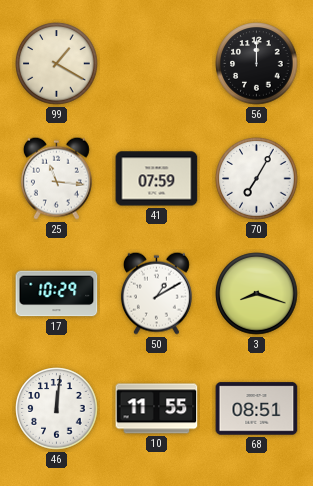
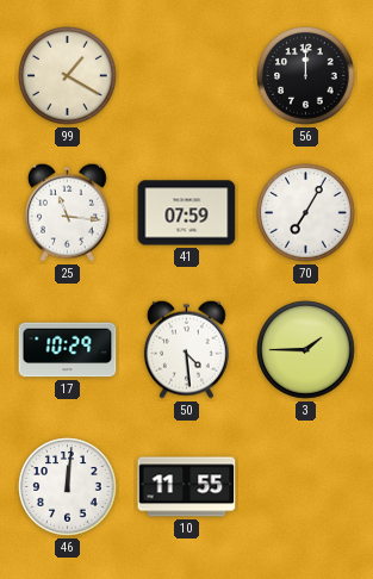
50: 1:10 -> 4:29 (186, 349)
3: 8:18 -> 1:45 (306, 350)
68: 08:51 -> none (257, 409)
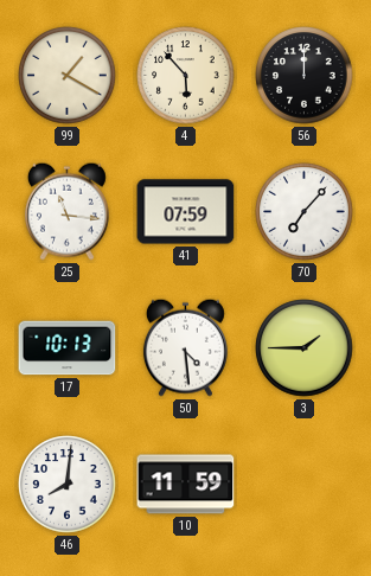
4: none -> 5:53 (186, 76)
70: 7:05 -> 7:07 (305, 212)
17: 10:29 -> 10:13 (68, 348)
46: 12:01 -> 8:01 (68, 485)
10: 11:55 -> 11:59 (186, 485)
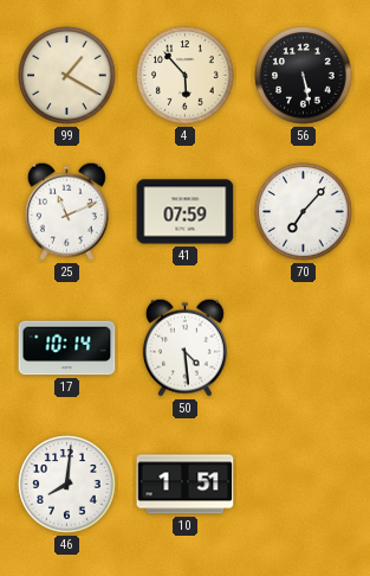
56: 12:00 -> 5:28 (304, 76)
25: 11:16 -> 11:11 (66, 211)
17: 10:13 -> 10:14 (67, 348)
3: 1:45 -> none (305, 348)
10: 11:59 -> 1:51 (186, 485)
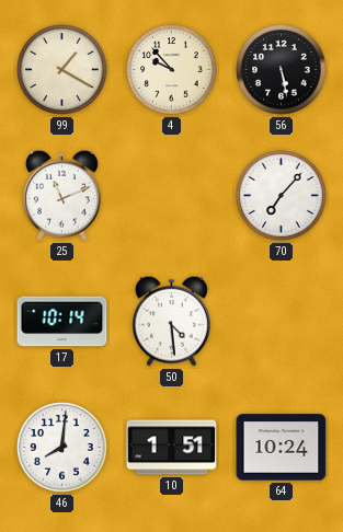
4: 5:53 -> 9:53 (172, 70)
41: 07:59 -> none (186, 212)
64: none -> 10:24 (282, 448)
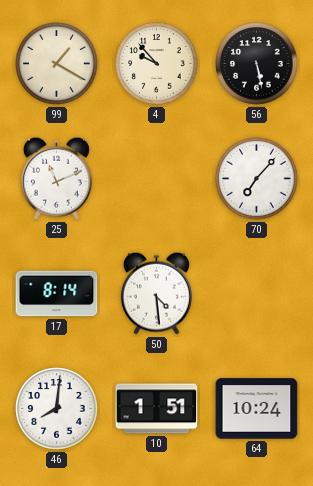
17: 10:14 -> 8:14 (57, 294)
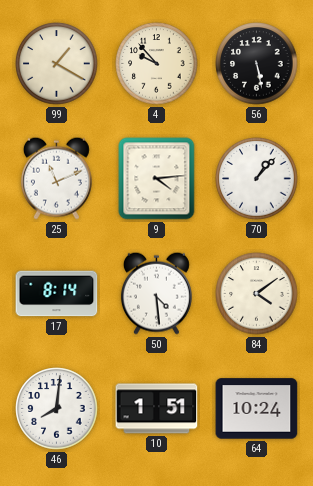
9: none -> 4:14 (157, 179)
70: 7:07 -> 1:07 (257, 179)
84: none -> 4:09 (257, 294)
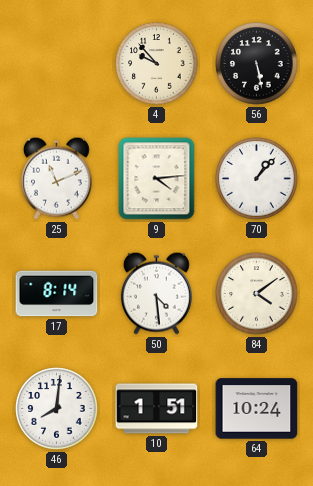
99: 1:20 -> none (57, 64)
